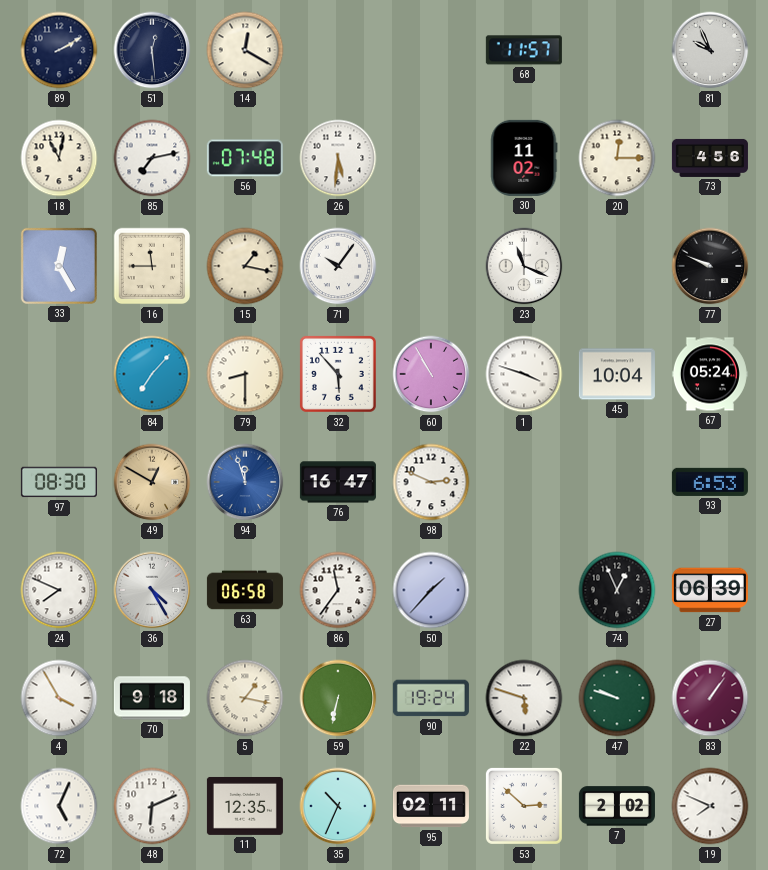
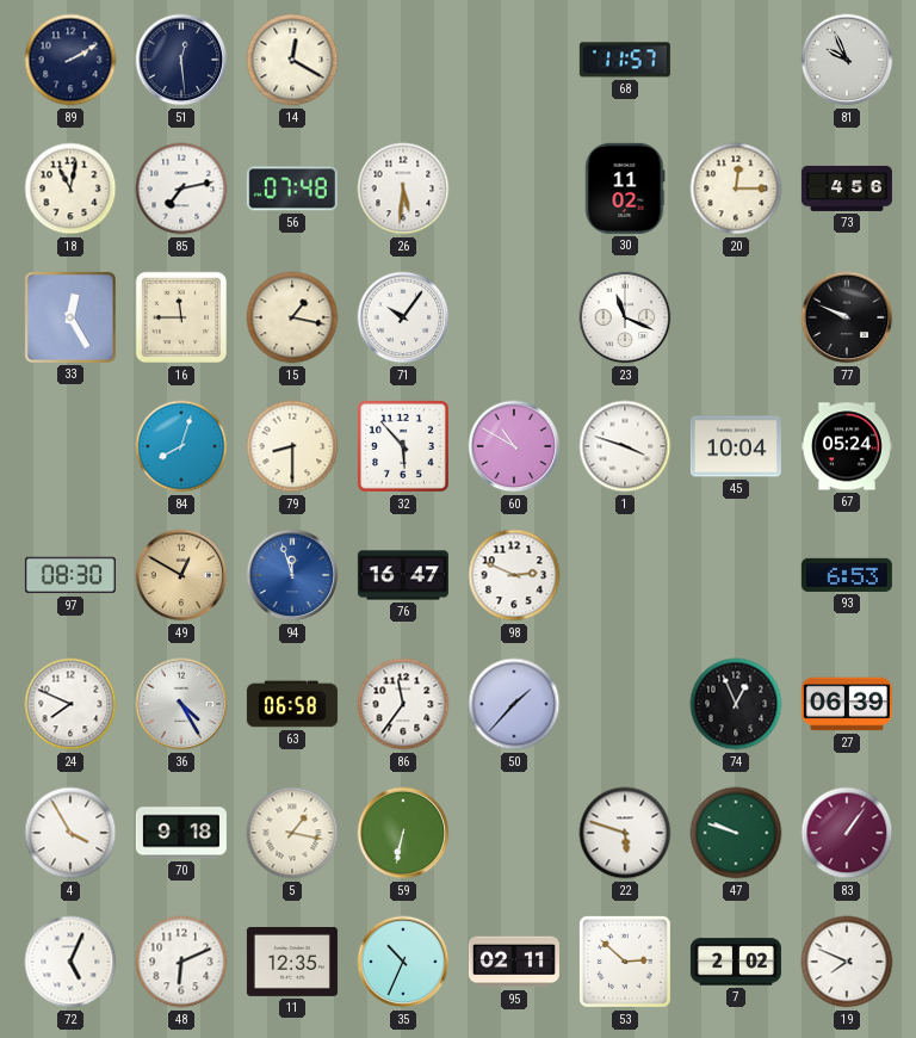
84: 7:07 -> 8:03 (181, 446)
60: 10:55 -> 10:50 (514, 446)
90: 19:24 -> none (431, 698)
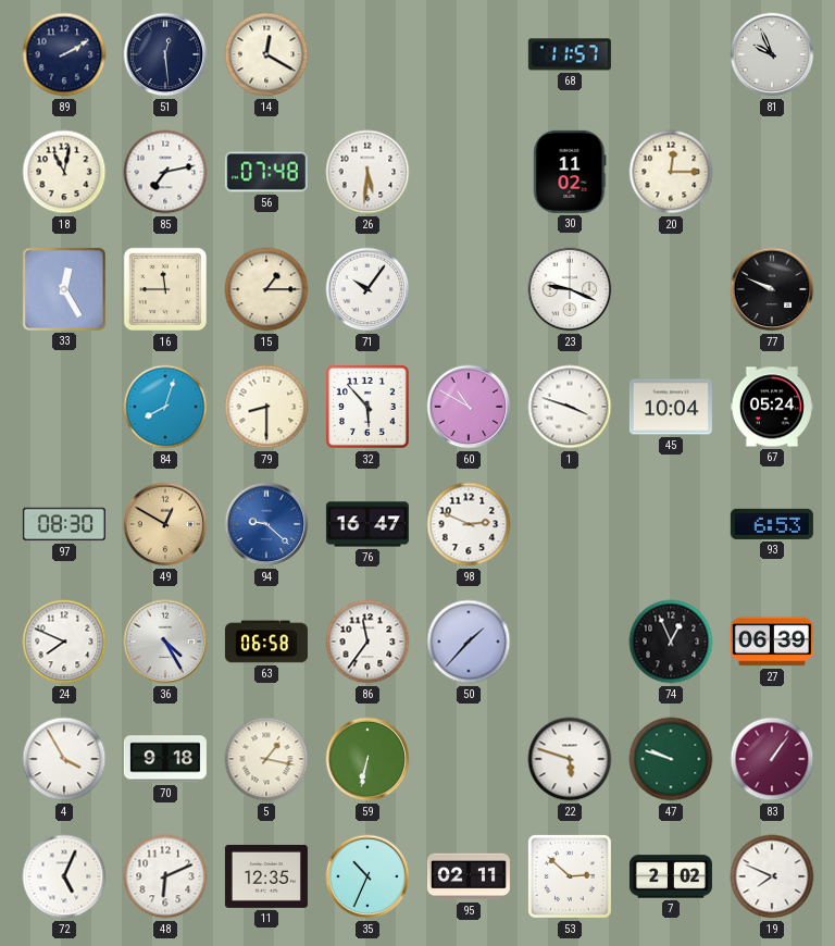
73: 4:56 -> none (847, 189)
15: 1:17 -> 1:15 (266, 289)
23: 11:19 -> 9:19 (570, 289)
94: 11:57 -> 9:22 (266, 524)
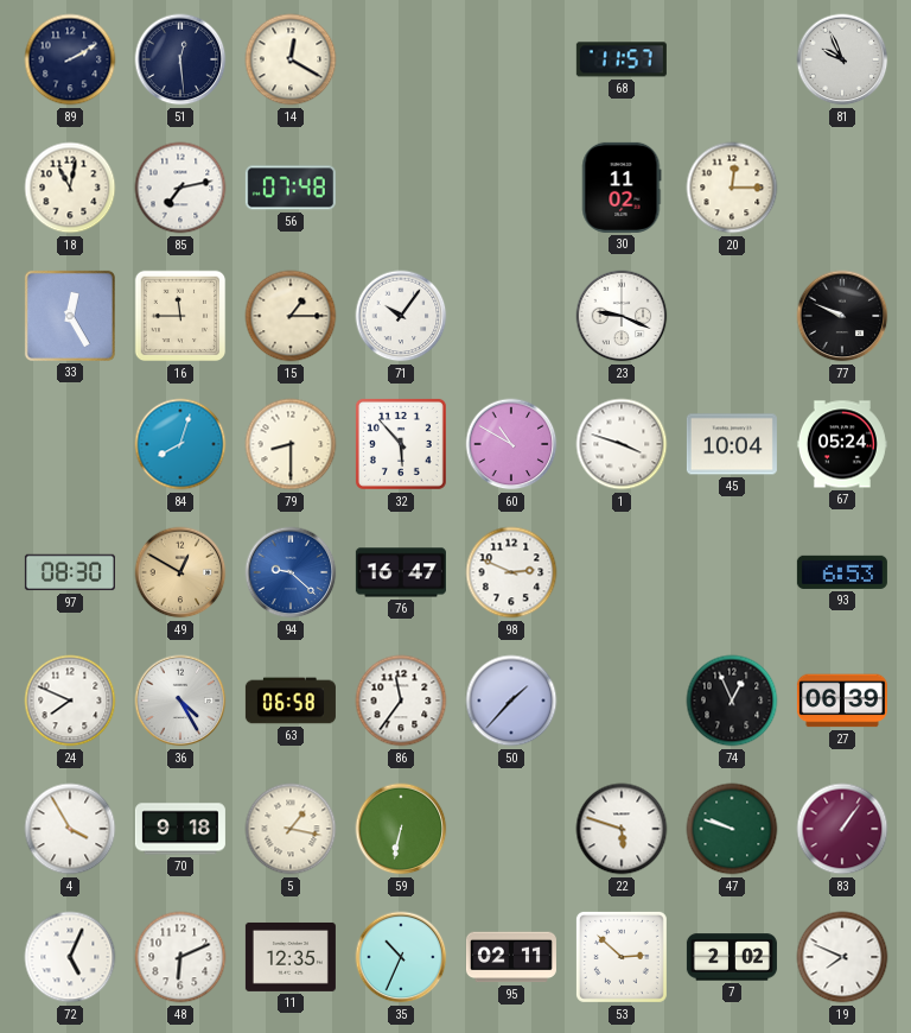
26: 5:31 -> none (367, 172)
